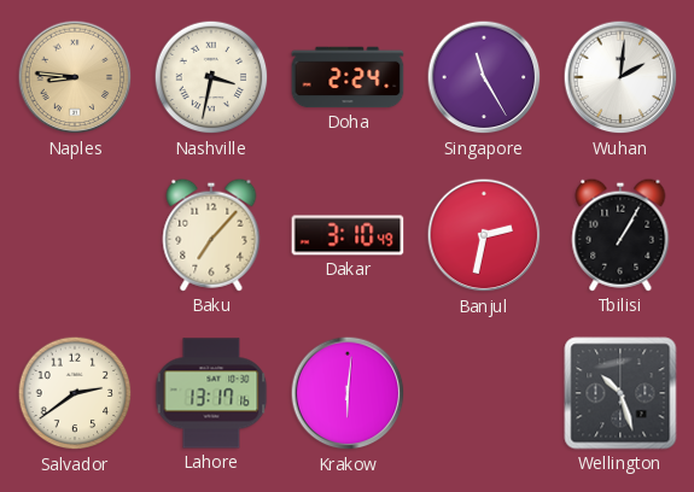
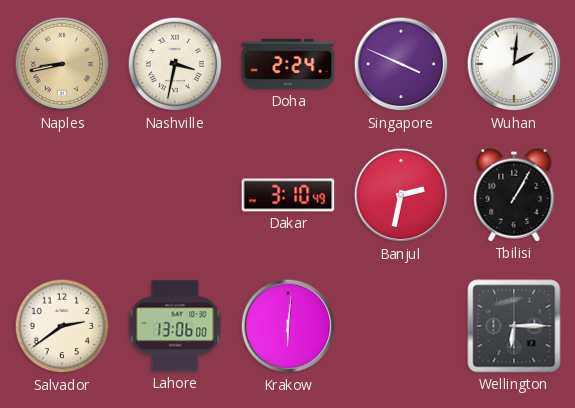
Naples: 8:46 -> 8:43 (62, 64)
Singapore: 11:25 -> 3:49 (401, 64)
Baku: 7:07 -> none (211, 235)
Lahore: 13:17 -> 13:06 (175, 326)
Wellington: 10:27 -> 6:15 (514, 326)
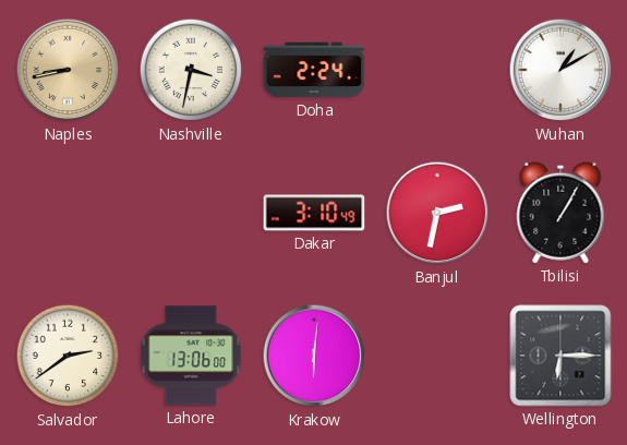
Singapore: 3:49 -> none (401, 64)
Wuhan: 2:01 -> 1:10 (560, 70)
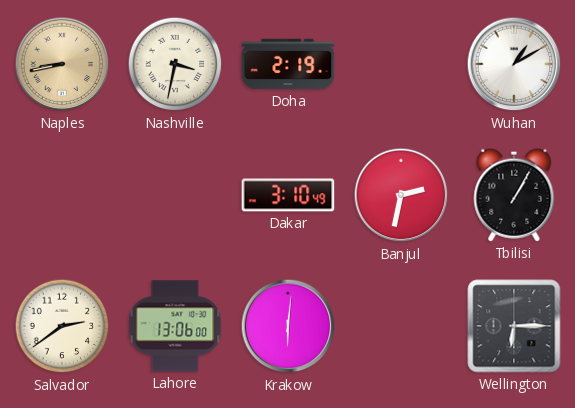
Doha: 2:24 -> 2:19 (288, 64)
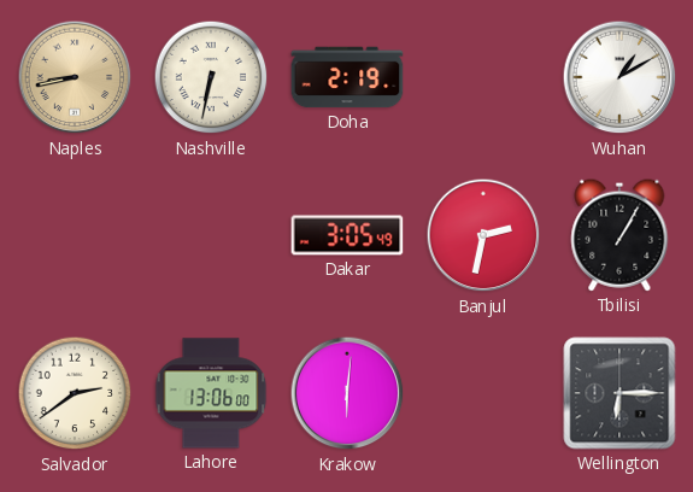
Nashville: 3:32 -> 6:32 (211, 77)
Dakar: 3:10 -> 3:05 (347, 235)
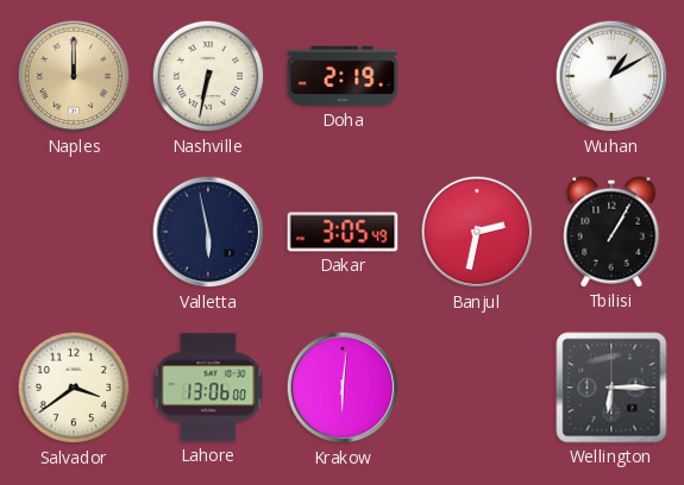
Naples: 8:43 -> 12:00 (74, 76)
Valletta: none -> 5:58 (208, 232)
Salvador: 2:39 -> 3:39 (74, 388)
